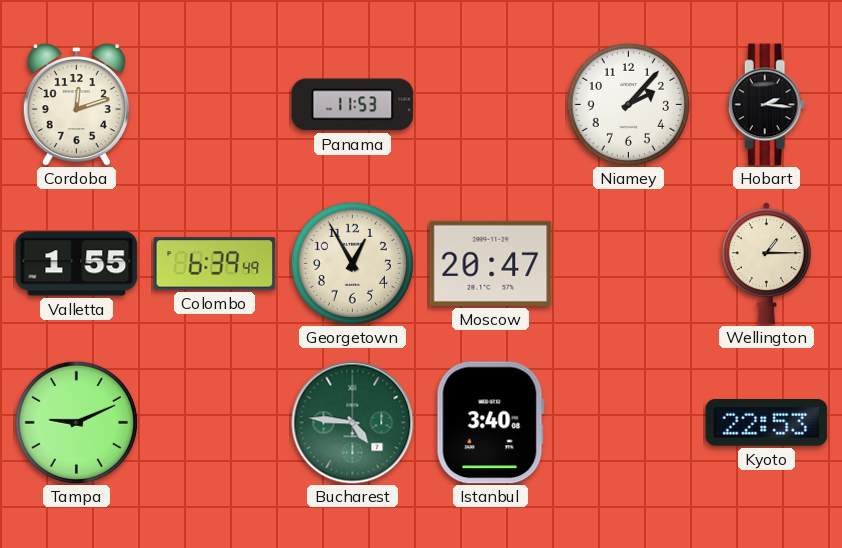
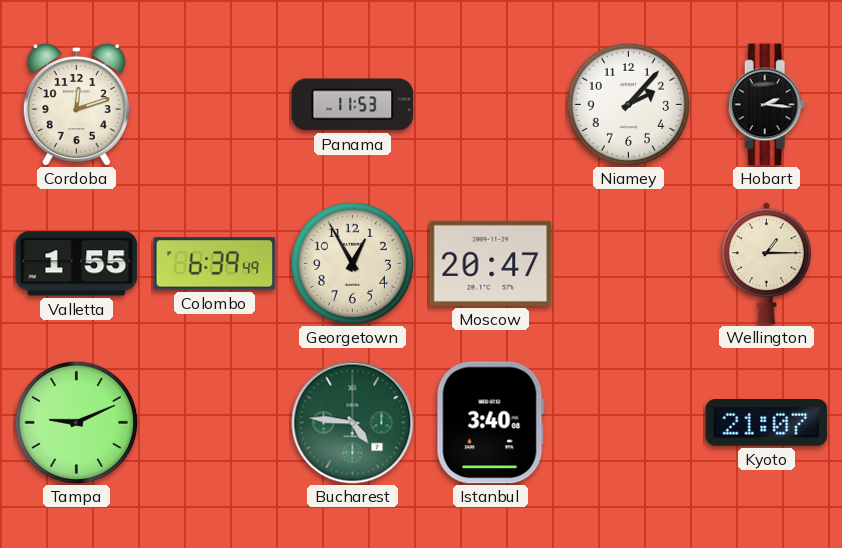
Kyoto: 22:53 -> 21:07 (767, 423)
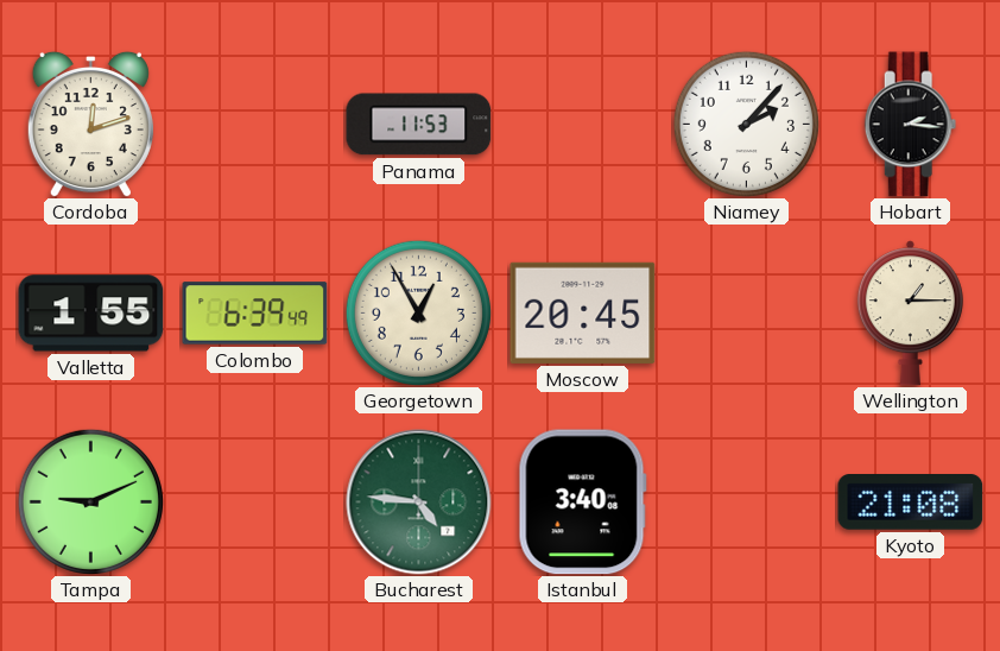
Moscow: 20:47 -> 20:45 (583, 312)
Kyoto: 21:07 -> 21:08 (911, 503)
